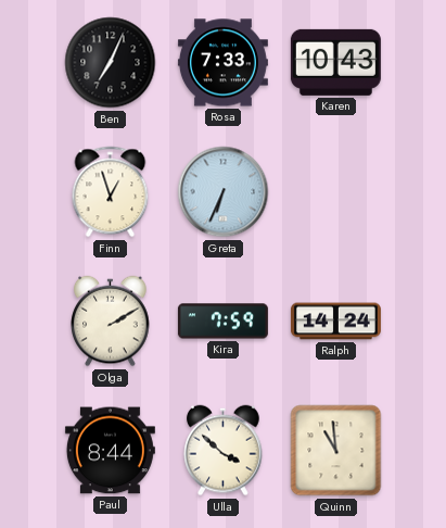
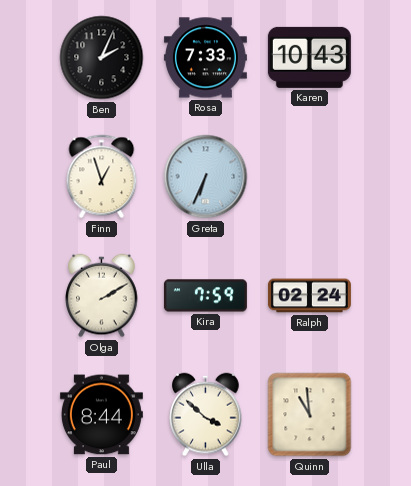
Ben: 7:04 -> 2:04 (102, 58)
Ralph: 14:24 -> 02:24 (309, 296)
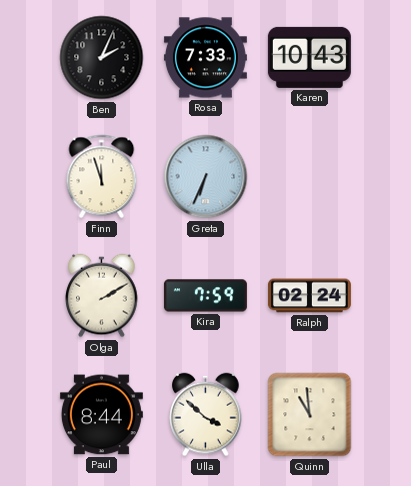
Finn: 12:57 -> 11:57 (102, 177)
